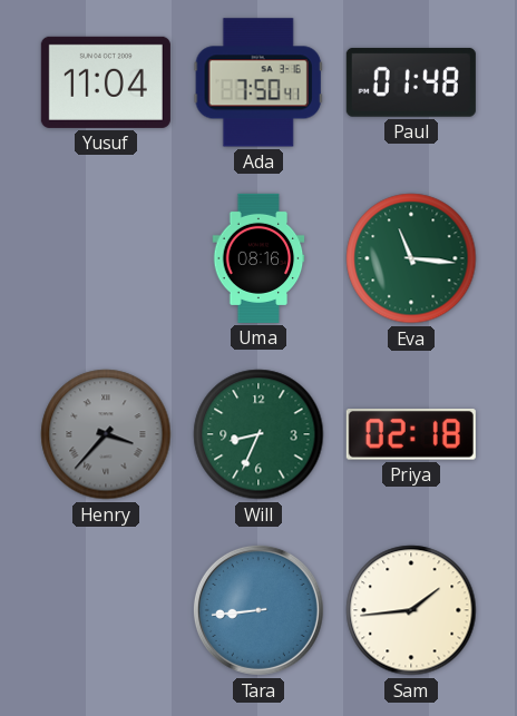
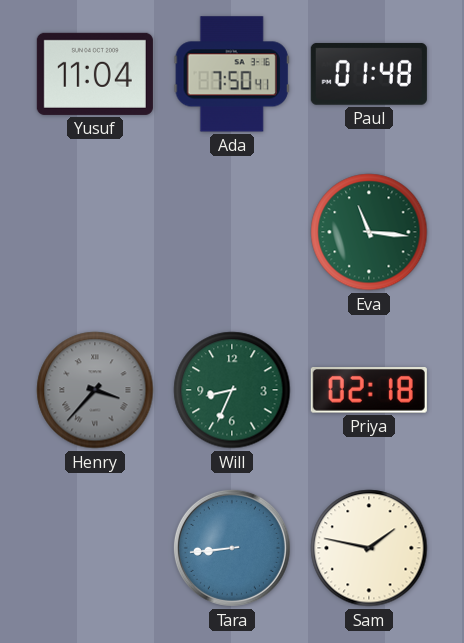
Uma: 08:16 -> none (258, 258)
Sam: 1:44 -> 1:47 (369, 548)
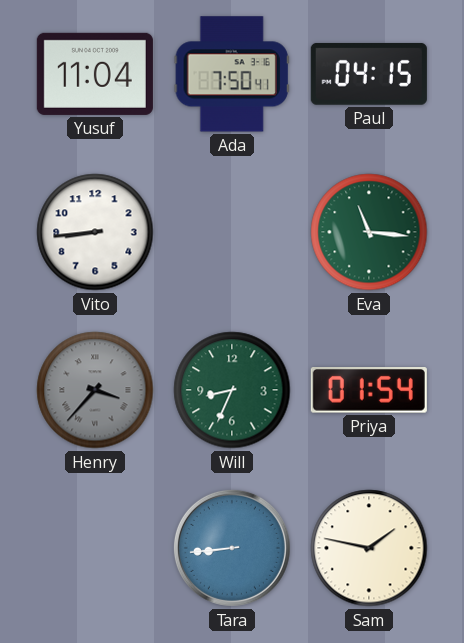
Paul: 01:48 -> 04:15 (369, 74)
Vito: none -> 8:44 (95, 232)
Priya: 02:18 -> 01:54 (369, 391)
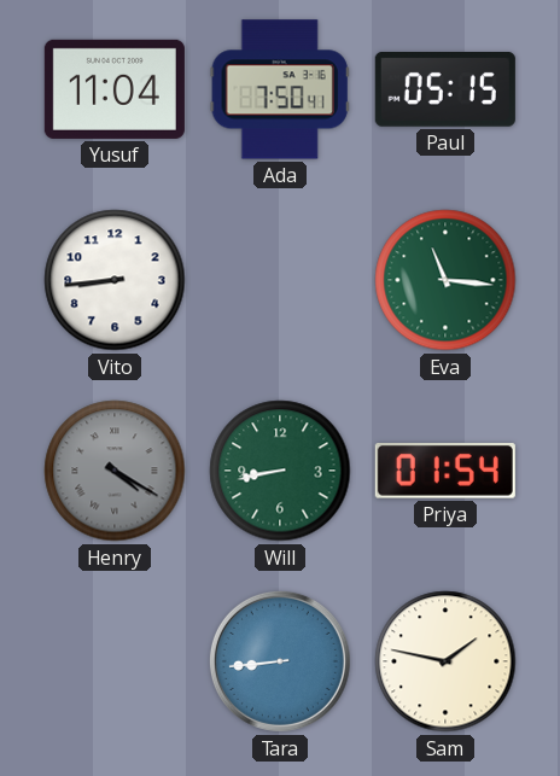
Paul: 04:15 -> 05:15 (445, 89)
Henry: 3:37 -> 4:20 (115, 471)
Will: 8:34 -> 8:43 (280, 471)
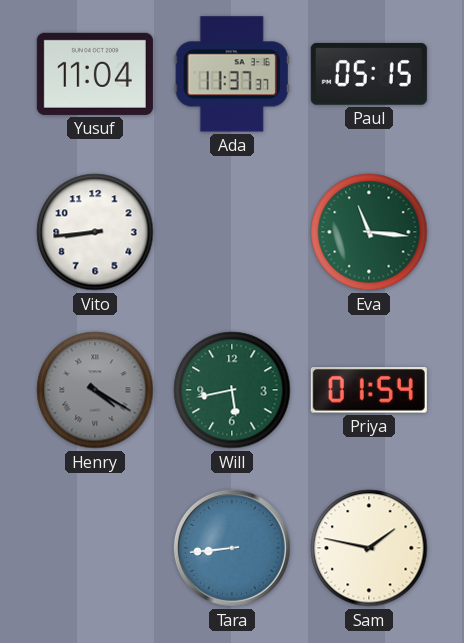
Ada: 7:50 -> 11:37 (232, 74)
Will: 8:43 -> 5:43 (232, 390)
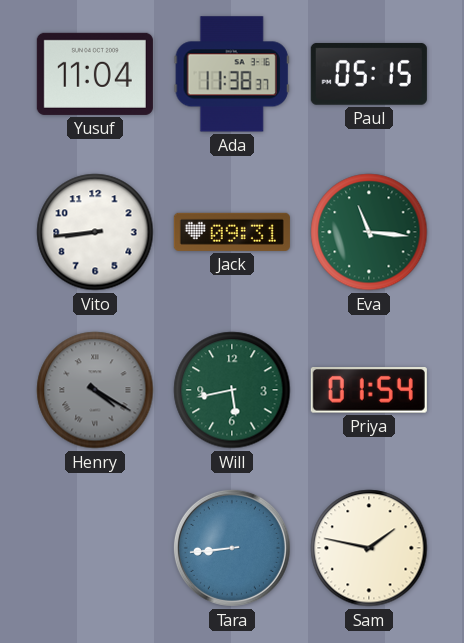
Ada: 11:37 -> 11:38 (232, 74)
Jack: none -> 09:31 (232, 232)
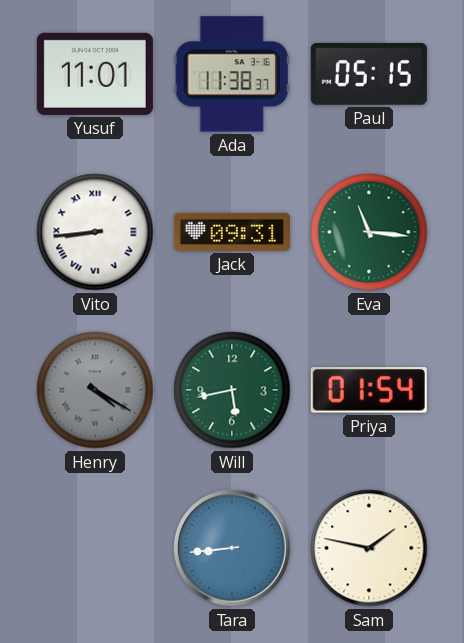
Yusuf: 11:04 -> 11:01 (95, 74)
Vito numerals: Arabic -> Roman (95, 232)
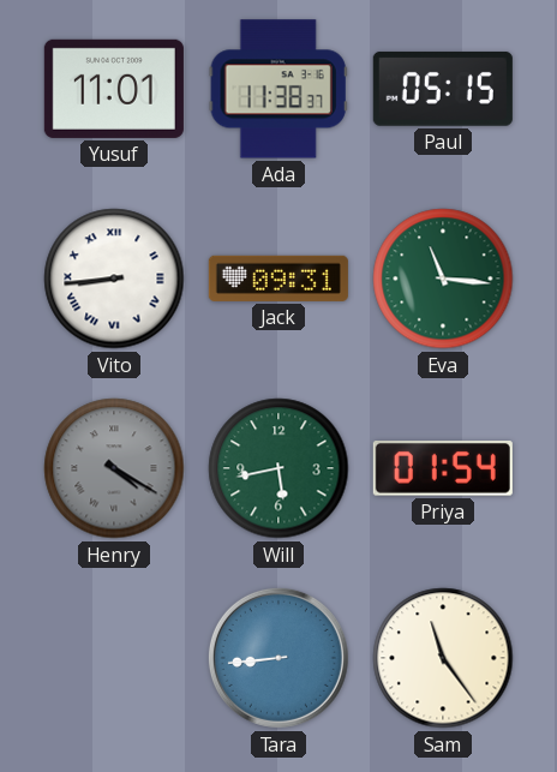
Sam: 1:47 -> 11:24 (443, 658)
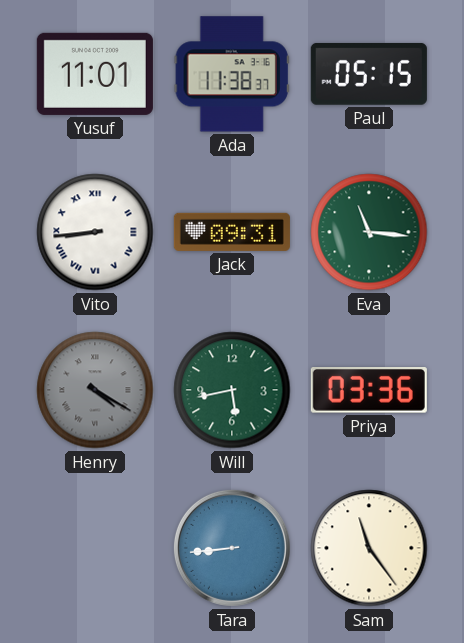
Priya: 01:54 -> 03:36 (369, 391)
